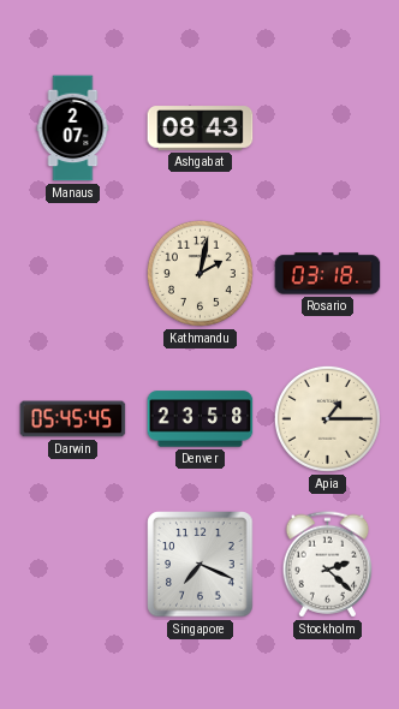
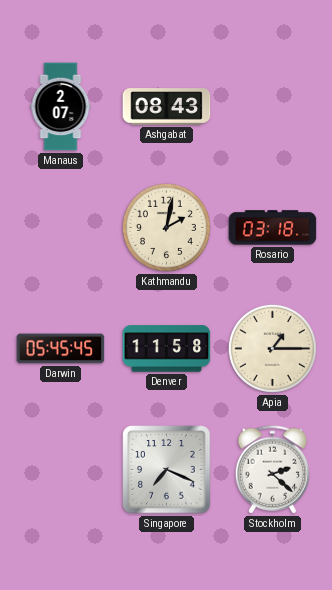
Denver: 23:58 -> 11:58 (167, 349)
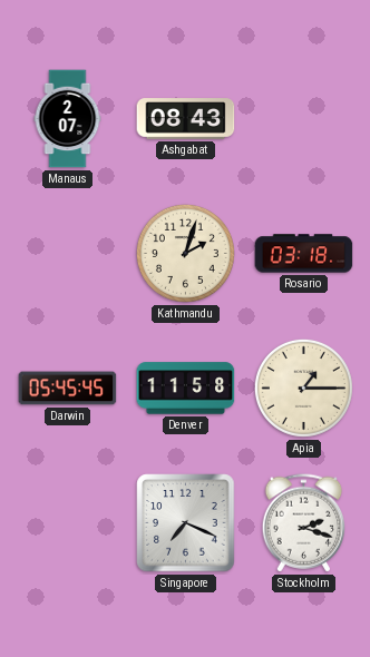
Kathmandu: 2:02 -> 2:03 (185, 253)
Stockholm: 2:22 -> 2:18 (304, 523)
